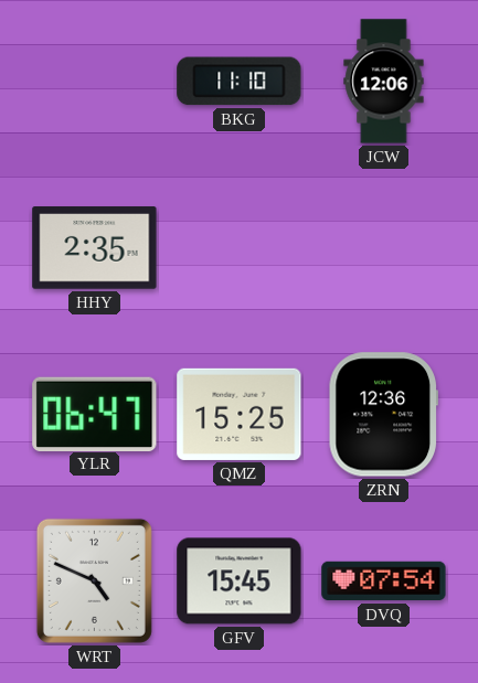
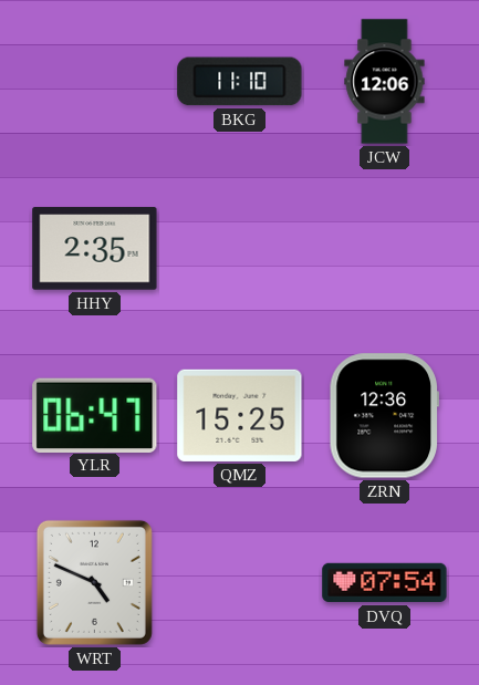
GFV: 15:45 -> none (240, 581)
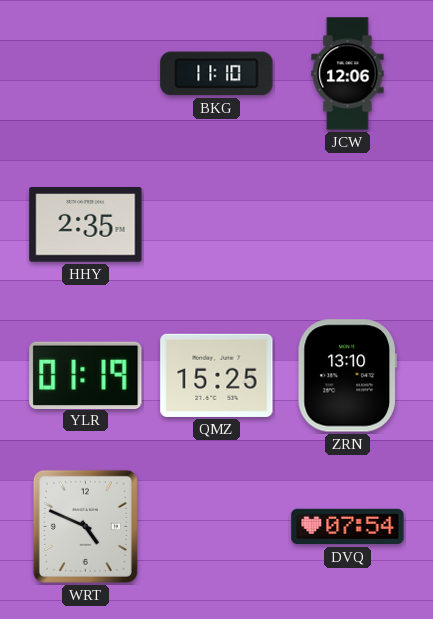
YLR: 06:47 -> 01:19 (86, 375)
ZRN: 12:36 -> 13:10 (347, 376)
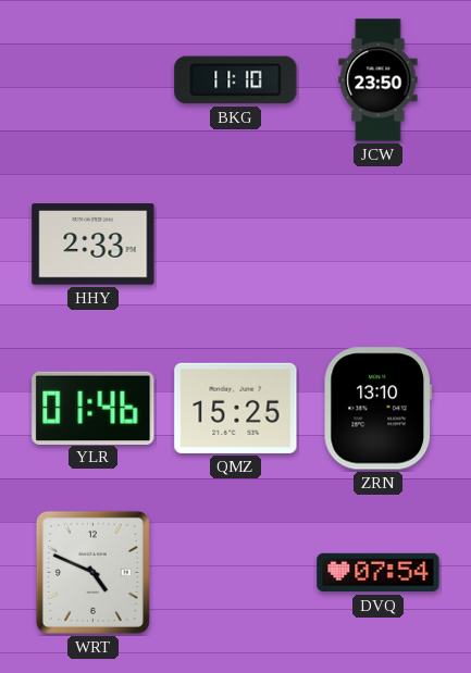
JCW: 12:06 -> 23:50 (379, 80)
HHY: 2:35 -> 2:33 (94, 245)
YLR: 01:19 -> 01:46 (94, 408)
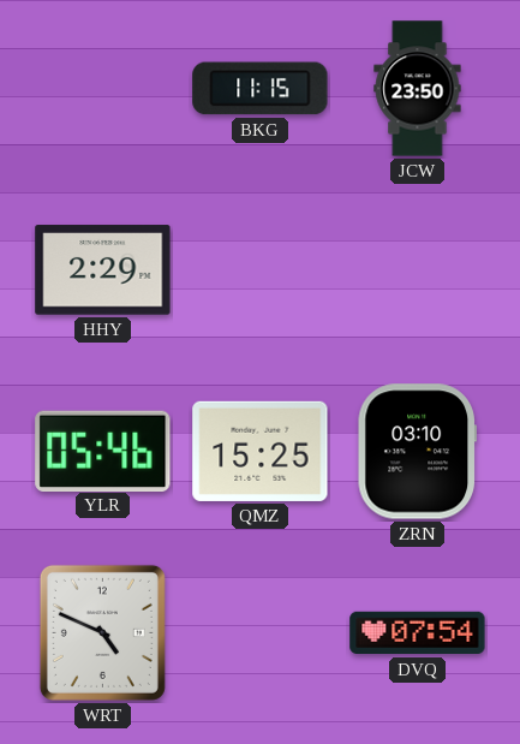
BKG: 11:10 -> 11:15 (261, 89)
HHY: 2:33 -> 2:29 (103, 270)
YLR: 01:46 -> 05:46 (103, 451)
ZRN: 13:10 -> 03:10 (417, 452)
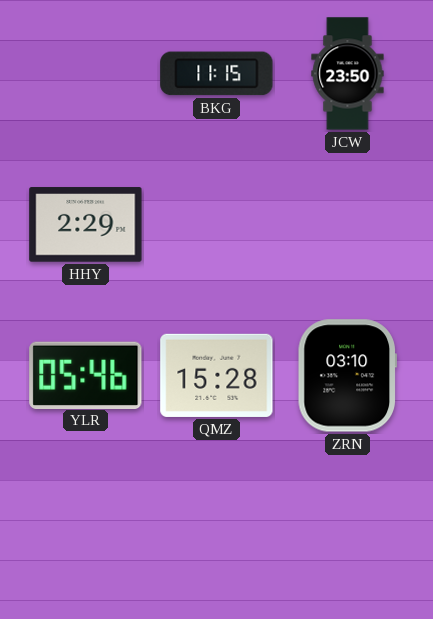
QMZ: 15:25 -> 15:28 (217, 375)
WRT: 4:49 -> none (102, 632)
DVQ: 07:54 -> none (418, 633)
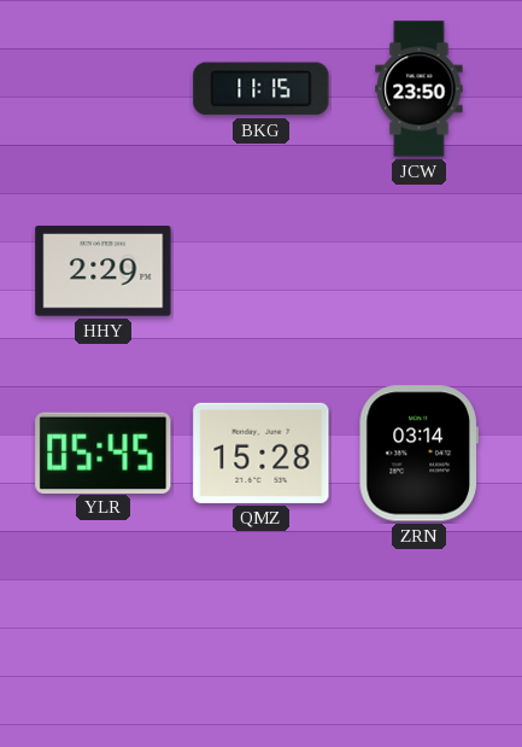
YLR: 05:46 -> 05:45 (104, 453)
ZRN: 03:10 -> 03:14 (418, 454)
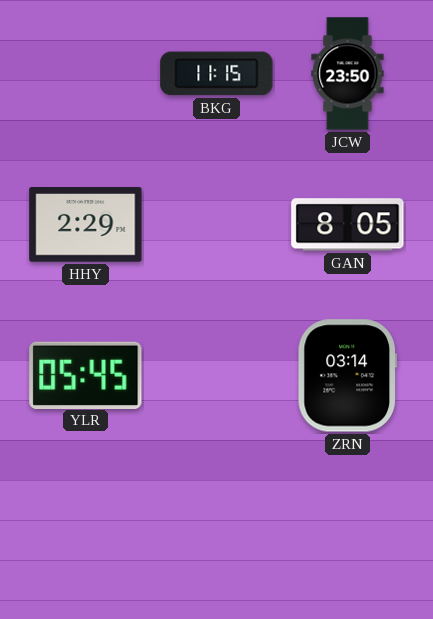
GAN: none -> 8:05 (348, 225)
QMZ: 15:28 -> none (262, 453)
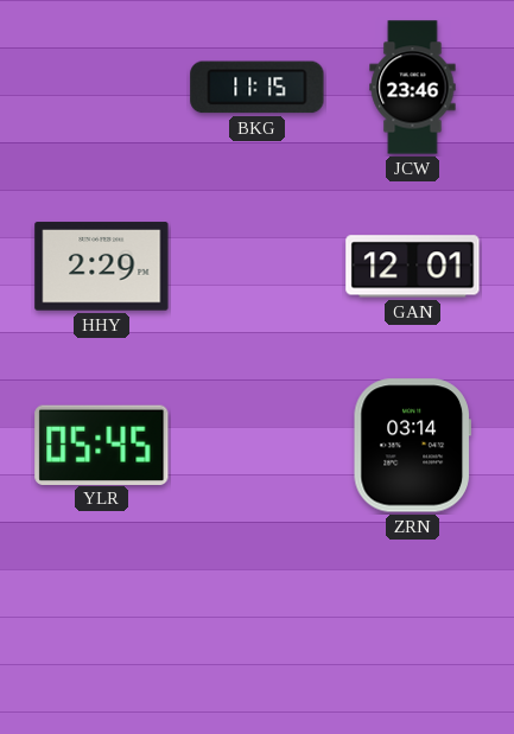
JCW: 23:50 -> 23:46 (413, 88)
GAN: 8:05 -> 12:01 (413, 267)
